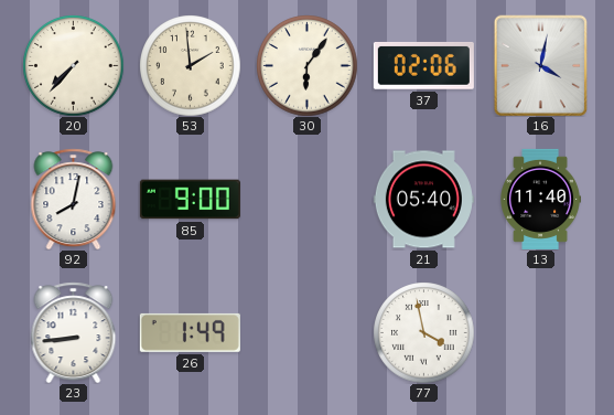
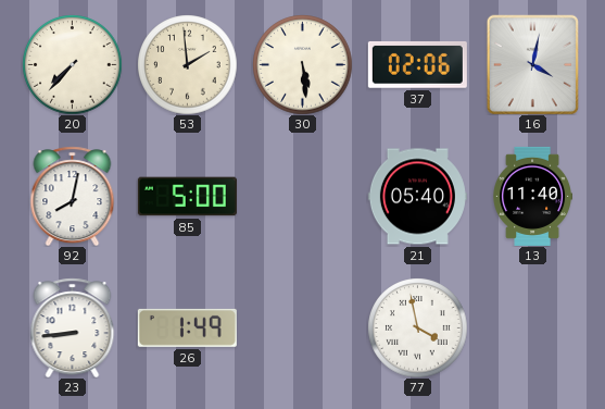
30: 6:06 -> 5:29 (302, 64)
85: 9:00 -> 5:00 (187, 197)
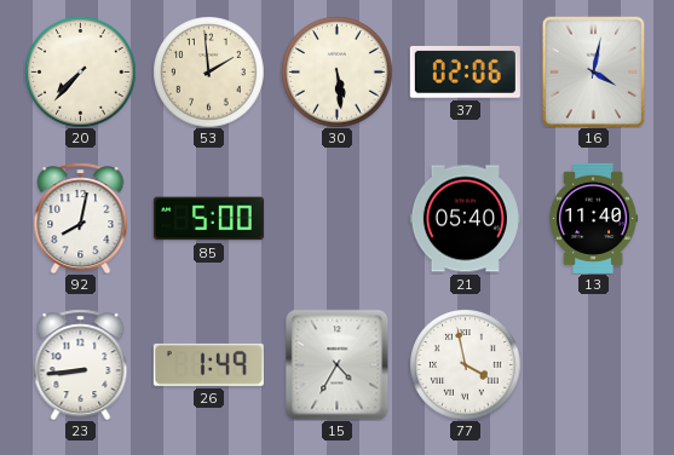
15: none -> 4:35 (338, 364)
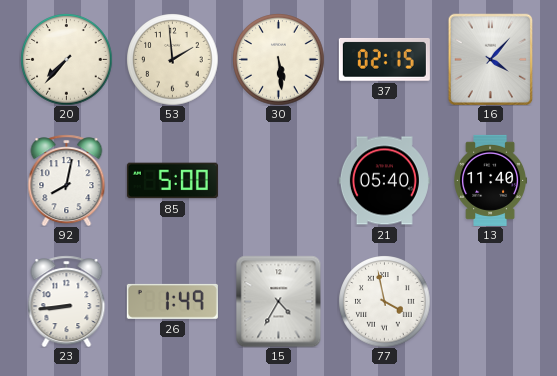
37: 02:06 -> 02:15 (384, 59)
16: 4:02 -> 4:07 (491, 59)
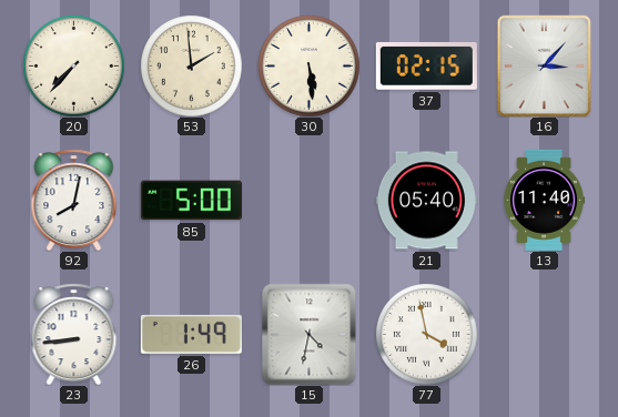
16: 4:07 -> 3:07 (545, 65)
15: 4:35 -> 4:32 (310, 334)
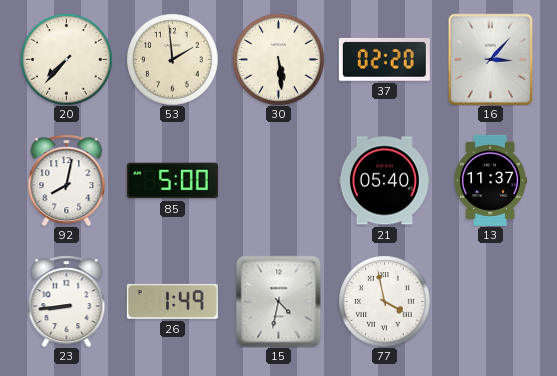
37: 02:15 -> 02:20 (384, 59)
13: 11:40 -> 11:37 (490, 180)
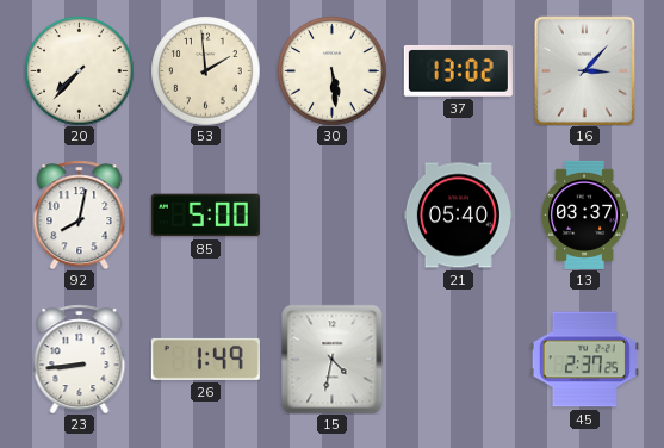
37: 02:20 -> 13:02 (458, 70)
13: 11:37 -> 03:37 (584, 214)
77: 3:58 -> none (384, 301)
45: none -> 2:37 (584, 360)
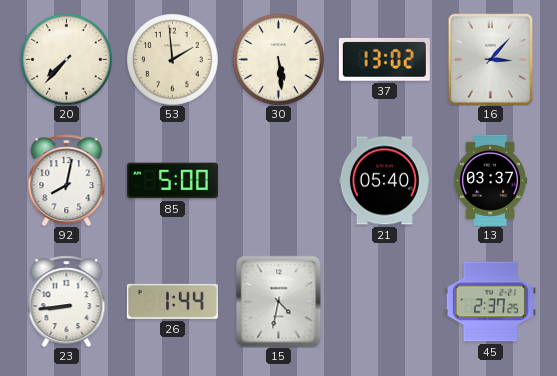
26: 1:49 -> 1:44 (172, 301)
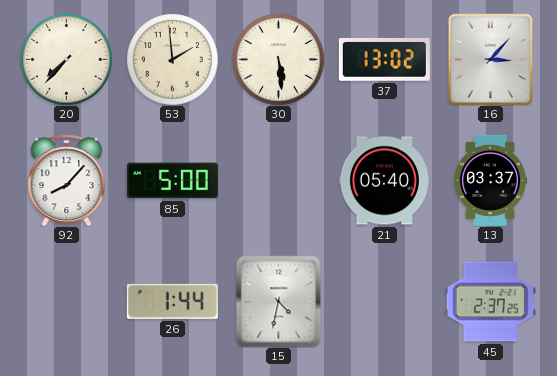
92: 8:02 -> 8:07 (67, 180)
23: 8:44 -> none (67, 301)
